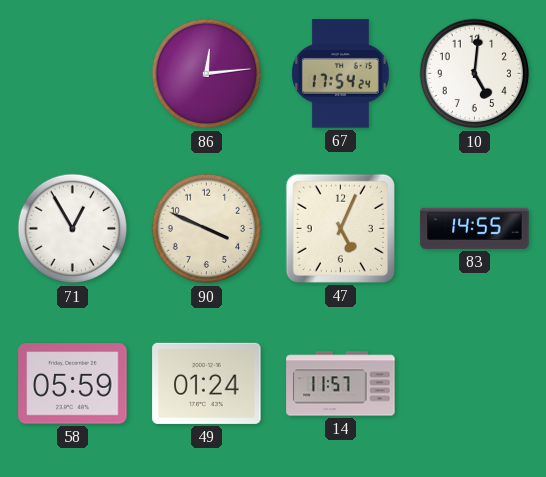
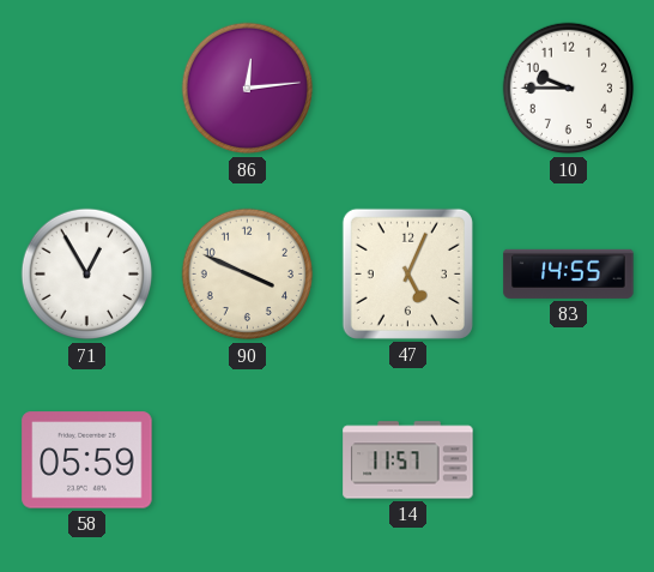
67: 17:54 -> none (341, 74)
10: 5:01 -> 9:45 (569, 89)
49: 01:24 -> none (207, 383)
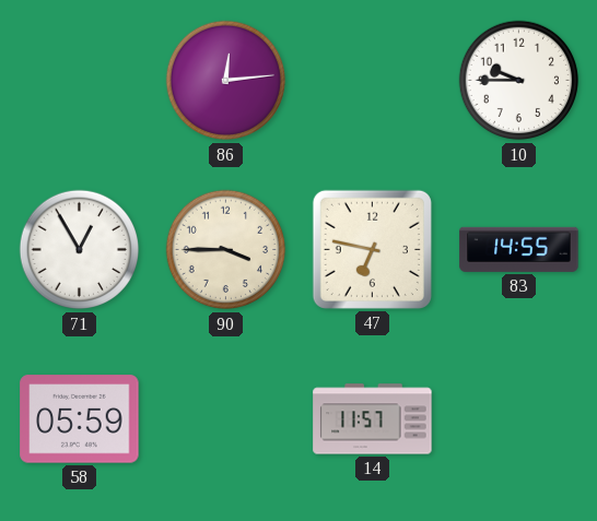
90: 3:49 -> 3:45 (226, 250)
47: 5:04 -> 6:47 (372, 249)
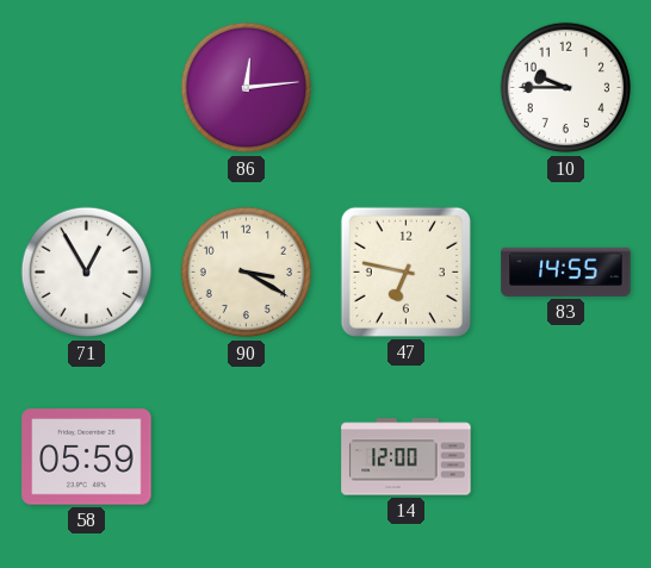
90: 3:45 -> 3:20 (247, 273)
14: 11:57 -> 12:00 (407, 457)
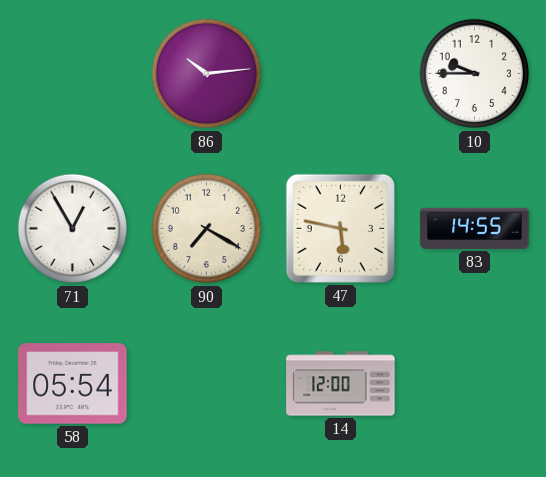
86: 12:14 -> 10:14 (207, 74)
90: 3:20 -> 7:20 (207, 229)
47: 6:47 -> 5:47 (340, 228)
58: 05:59 -> 05:54 (73, 384)
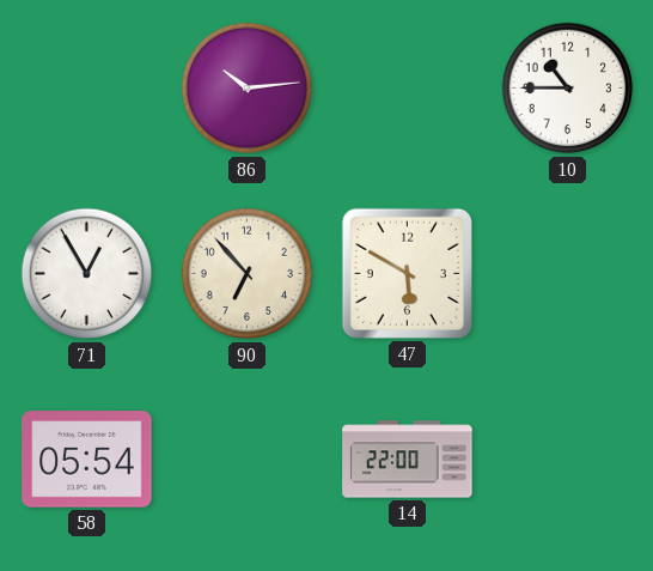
10: 9:45 -> 10:45 (568, 89)
90: 7:20 -> 6:53 (248, 274)
47: 5:47 -> 5:50 (407, 273)
83: 14:55 -> none (475, 228)
14: 12:00 -> 22:00 (408, 460)
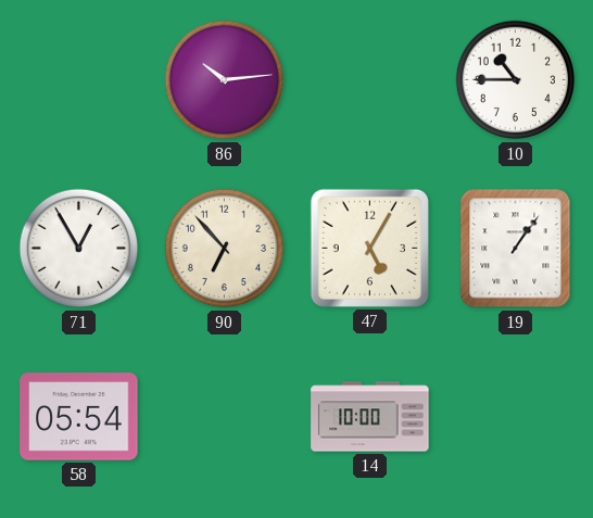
47: 5:50 -> 5:05 (369, 248)
19: none -> 1:06 (516, 249)
14: 22:00 -> 10:00 (370, 417)
